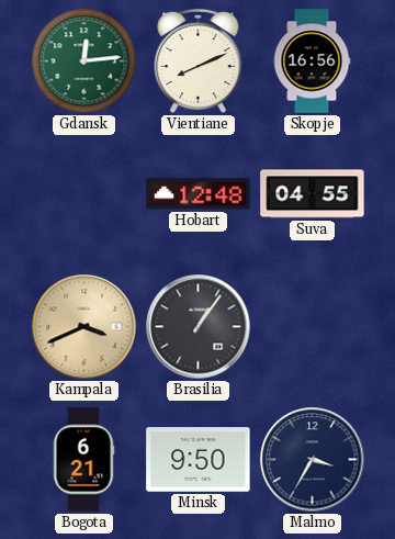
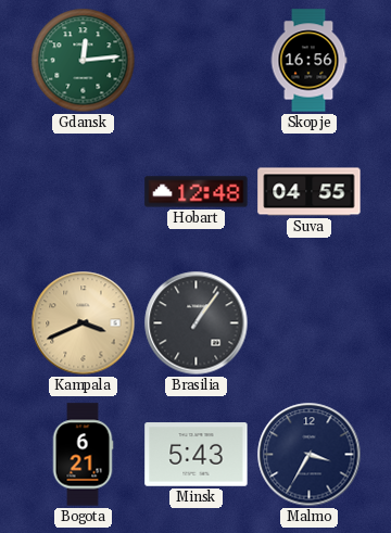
Vientiane: 8:11 -> none (199, 61)
Minsk: 9:50 -> 5:43 (197, 455)
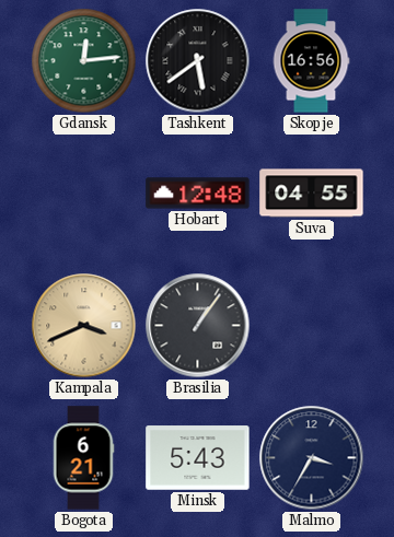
Tashkent: none -> 5:39 (198, 61)
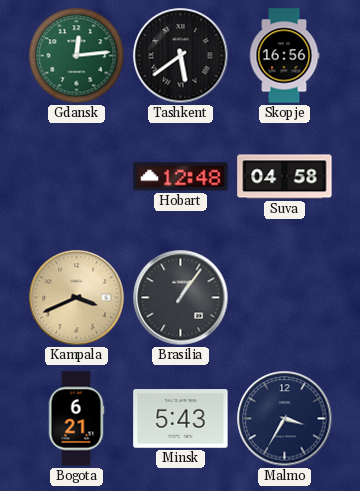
Suva: 04:55 -> 04:58 (285, 177)
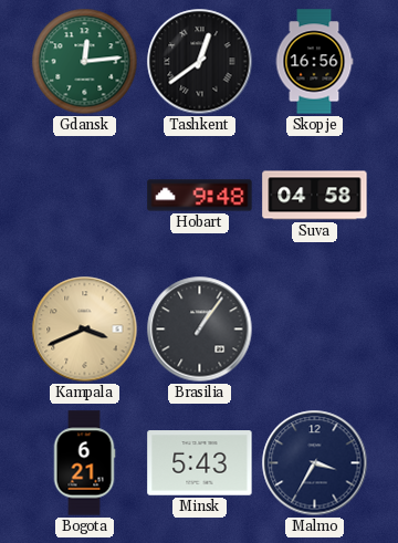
Tashkent: 5:39 -> 12:39 (200, 62)
Hobart: 12:48 -> 9:48 (200, 196)
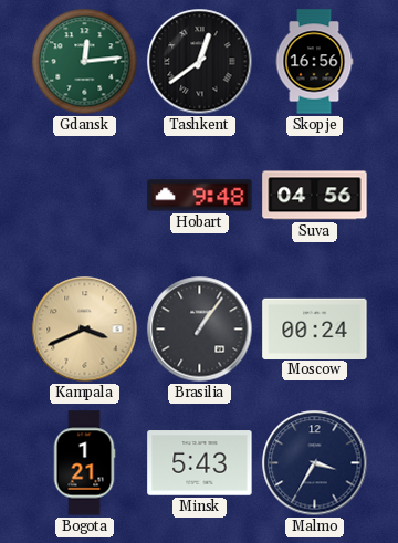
Suva: 04:58 -> 04:56 (315, 196)
Moscow: none -> 00:24 (315, 328)
Bogota: 6:21 -> 1:21 (84, 463)
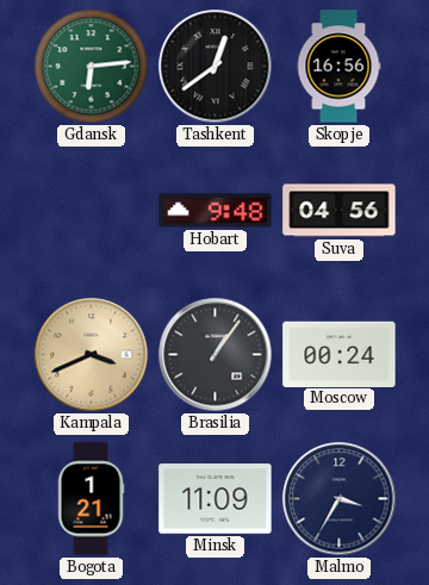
Gdansk: 12:14 -> 6:14 (92, 67)
Minsk: 5:43 -> 11:09 (216, 499)
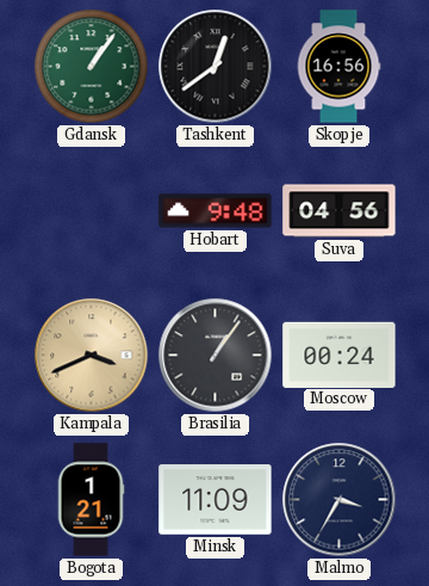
Gdansk: 6:14 -> 1:06 (92, 67)
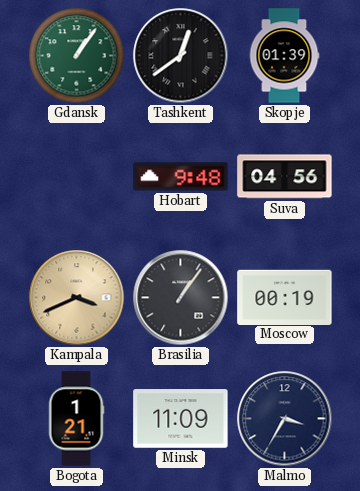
Skopje: 16:56 -> 01:39 (284, 56)
Moscow: 00:24 -> 00:19 (285, 297)
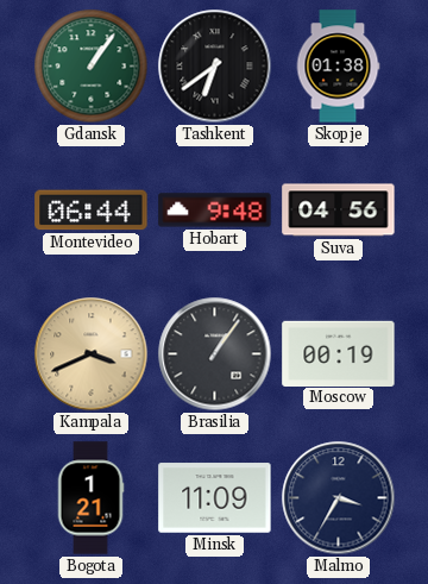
Tashkent: 12:39 -> 6:39 (215, 67)
Skopje: 01:39 -> 01:38 (338, 67)
Montevideo: none -> 06:44 (92, 211)
